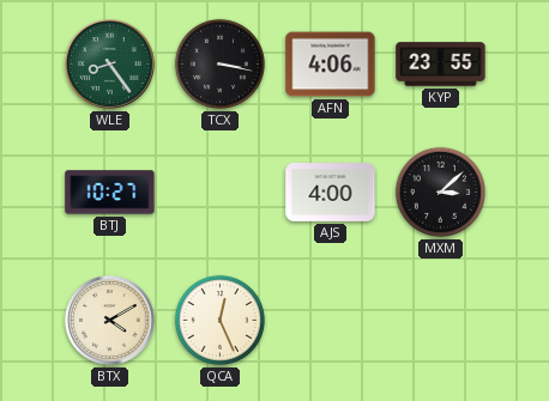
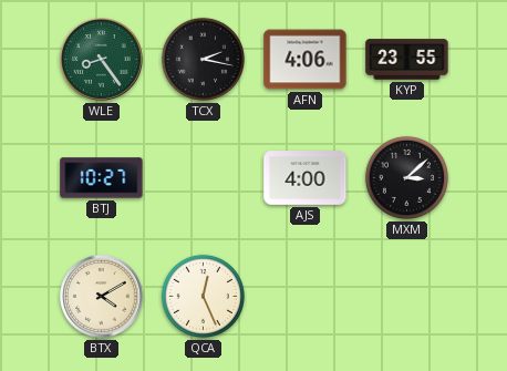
TCX: 3:17 -> 2:17 (203, 59)
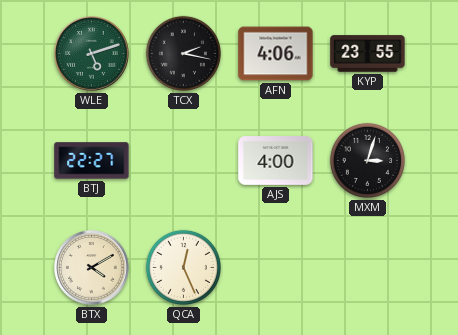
WLE: 8:24 -> 5:12 (92, 54)
BTJ: 10:27 -> 22:27 (92, 161)
MXM: 3:08 -> 3:03 (367, 160)
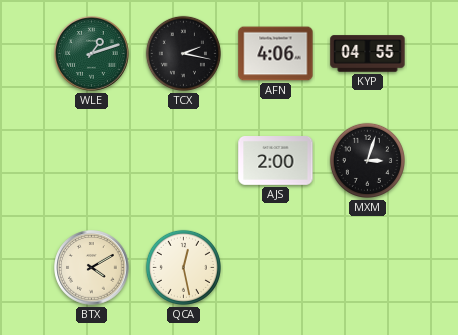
WLE: 5:12 -> 1:12 (92, 54)
KYP: 23:55 -> 04:55 (368, 54)
BTJ: 22:27 -> none (92, 161)
AJS: 4:00 -> 2:00 (276, 161)
QCA: 12:26 -> 12:28 (183, 267)
